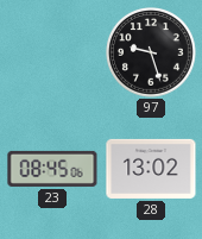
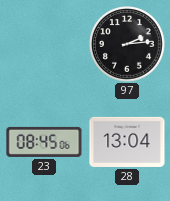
97: 9:27 -> 2:14 (128, 45)
28: 13:02 -> 13:04 (127, 142)
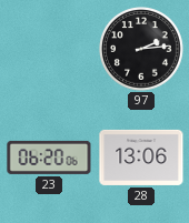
23: 08:45 -> 06:20 (49, 158)
28: 13:04 -> 13:06 (141, 158)
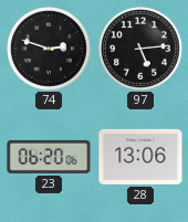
74: none -> 2:48 (50, 50)
97: 2:14 -> 5:14 (142, 50)
